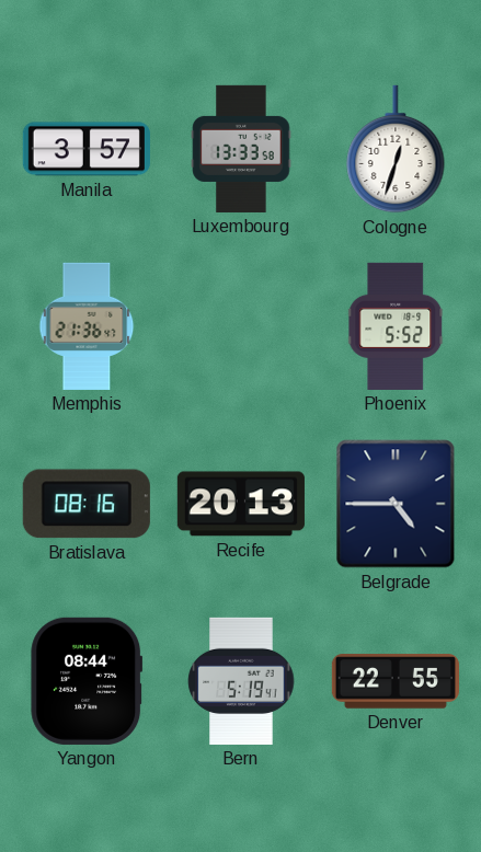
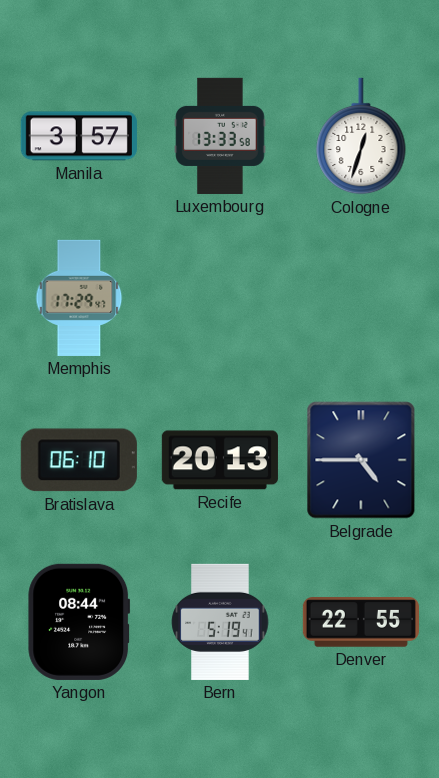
Memphis: 21:36 -> 17:29 (79, 298)
Phoenix: 5:52 -> none (397, 326)
Bratislava: 08:16 -> 06:10 (79, 460)
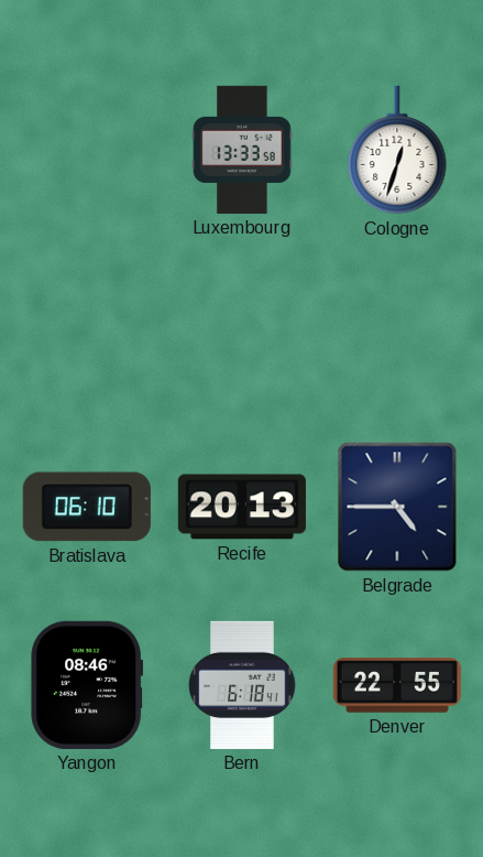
Manila: 3:57 -> none (79, 136)
Memphis: 17:29 -> none (79, 298)
Yangon: 08:44 -> 08:46 (87, 685)
Bern: 5:19 -> 6:18 (242, 685)
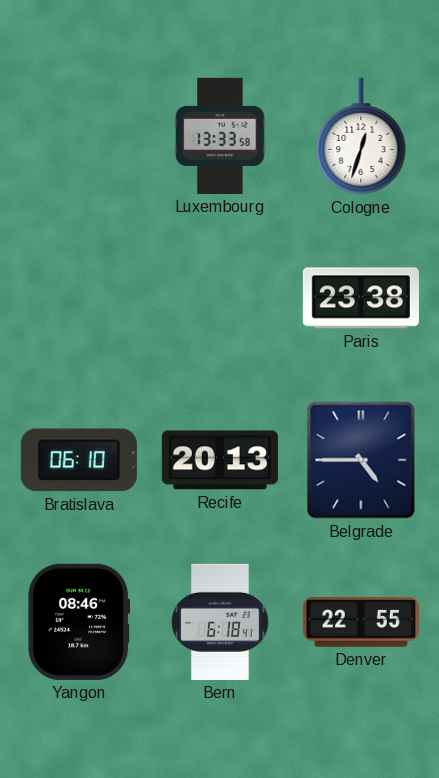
Paris: none -> 23:38 (361, 298)
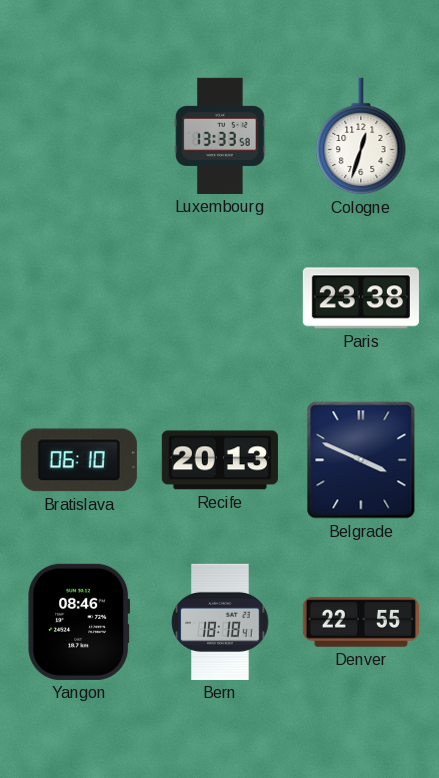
Belgrade: 4:45 -> 3:49 (361, 460)
Bern: 6:18 -> 18:18 (220, 622)
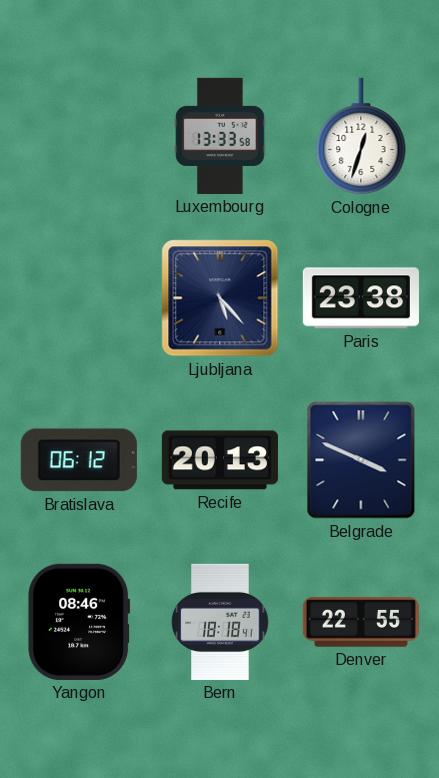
Ljubljana: none -> 5:23 (220, 298)
Bratislava: 06:10 -> 06:12 (79, 460)
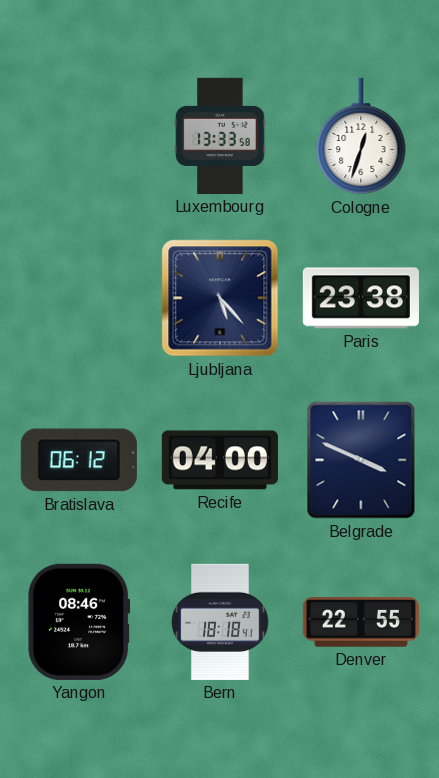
Recife: 20:13 -> 04:00 (220, 460)
